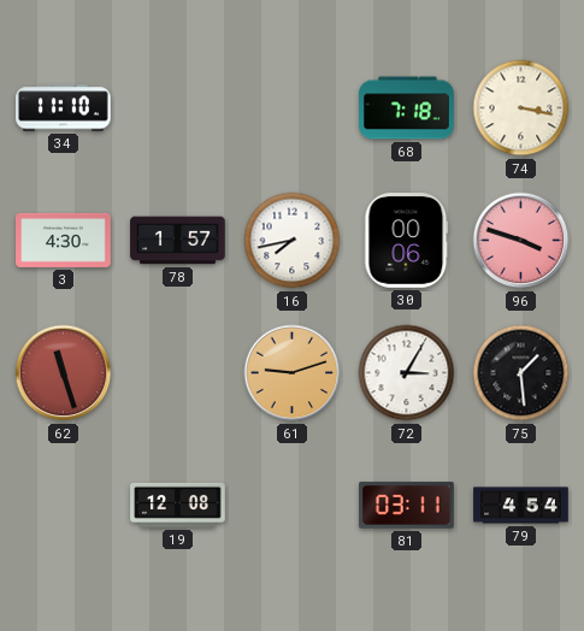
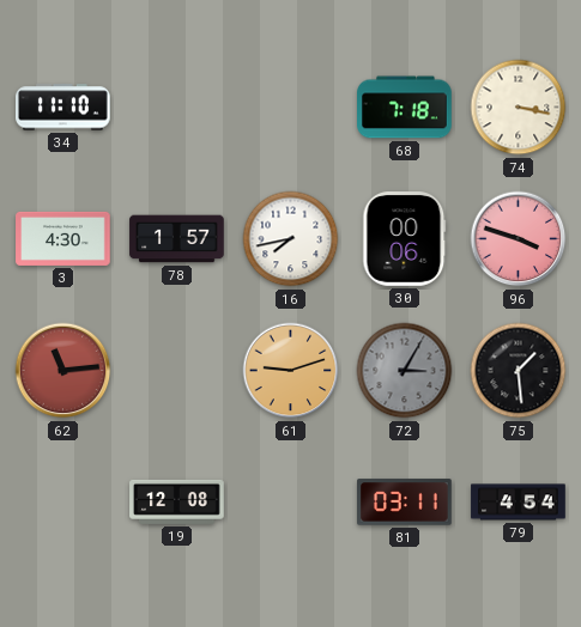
62: 11:27 -> 11:14 (63, 371)
72 dial: white -> grey (405, 371)
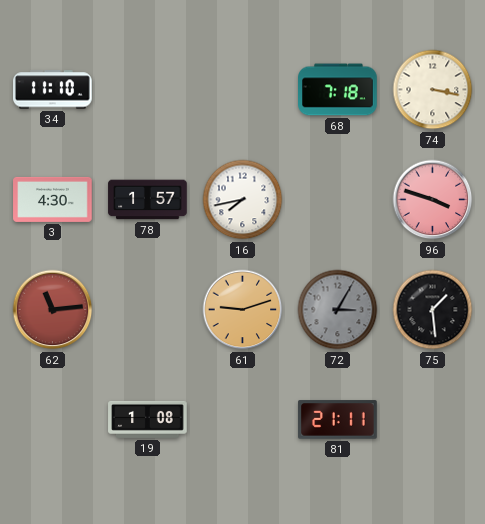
30: 00:06 -> none (405, 239)
19: 12:08 -> 1:08 (148, 419)
81: 03:11 -> 21:11 (338, 420)
79: 4:54 -> none (519, 503)
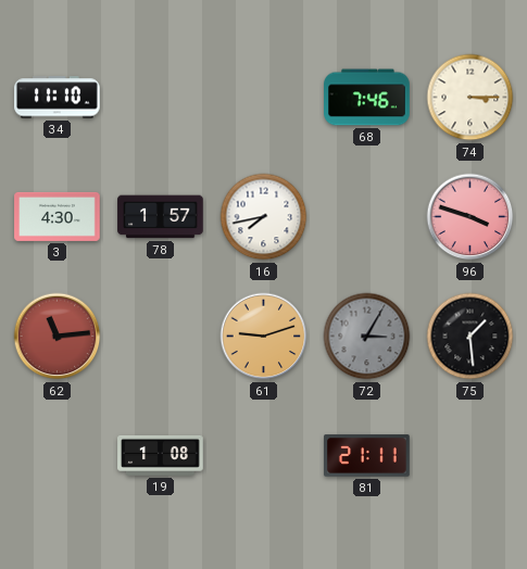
68: 7:18 -> 7:46 (367, 98)
74: 3:17 -> 3:15 (470, 98)
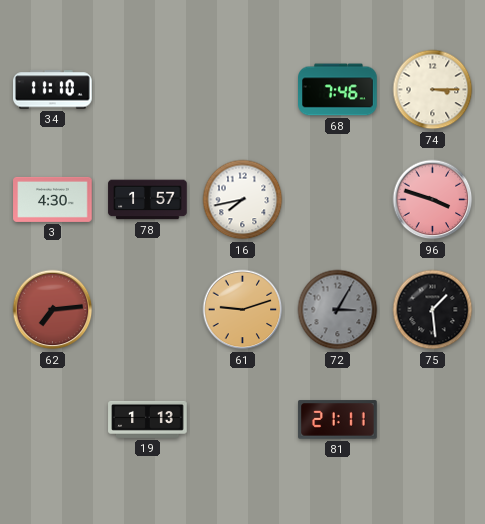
62: 11:14 -> 7:14 (53, 310)
19: 1:08 -> 1:13 (148, 419)
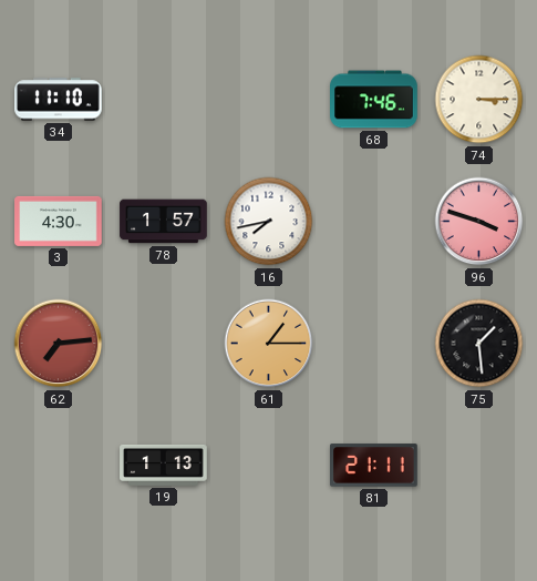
61: 9:12 -> 1:15 (269, 344)
72: 3:05 -> none (338, 310)
